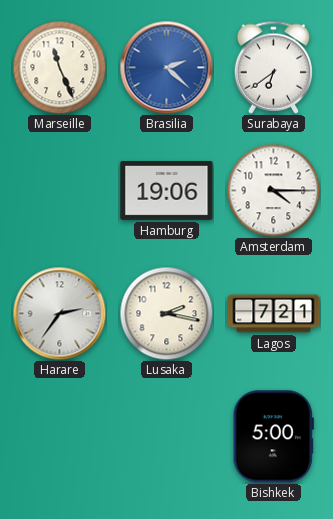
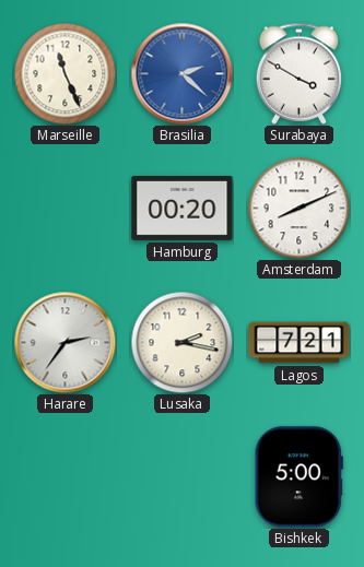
Surabaya: 6:39 -> 3:50 (300, 73)
Hamburg: 19:06 -> 00:20 (183, 208)
Amsterdam: 4:15 -> 8:11 (298, 208)
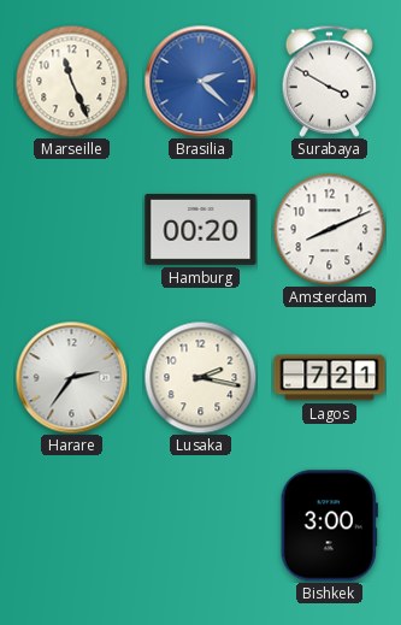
Bishkek: 5:00 -> 3:00 (329, 526)
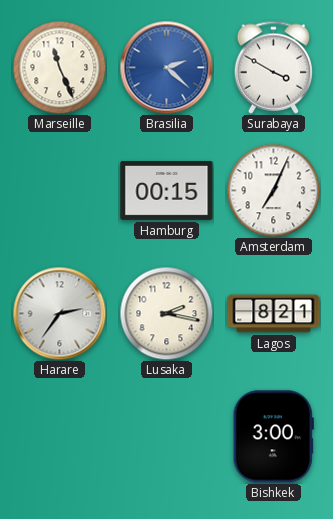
Hamburg: 00:20 -> 00:15 (167, 190)
Amsterdam: 8:11 -> 7:04 (273, 190)
Lagos: 7:21 -> 8:21 (274, 314)
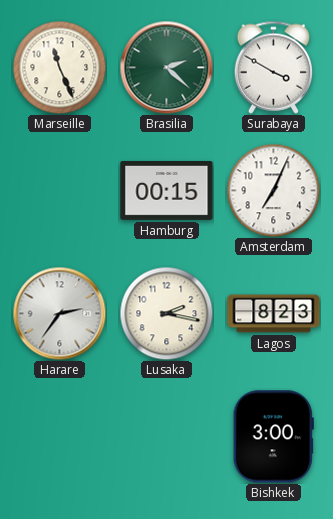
Brasilia dial: blue -> green (166, 67)
Lagos: 8:21 -> 8:23 (274, 314)
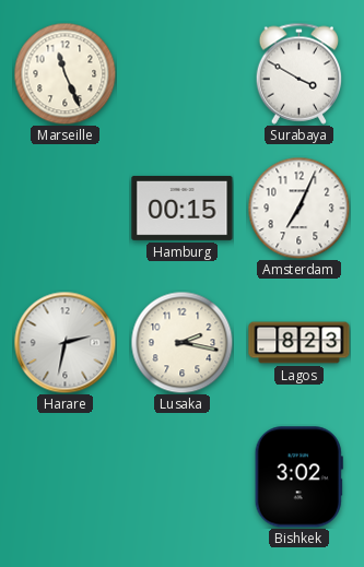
Brasilia: 2:22 -> none (166, 67)
Harare: 2:36 -> 2:32 (64, 342)
Bishkek: 3:00 -> 3:02 (298, 477)
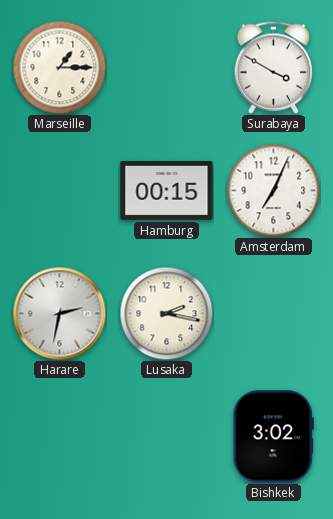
Marseille: 11:26 -> 1:15 (59, 67)
Lagos: 8:23 -> none (300, 343)
